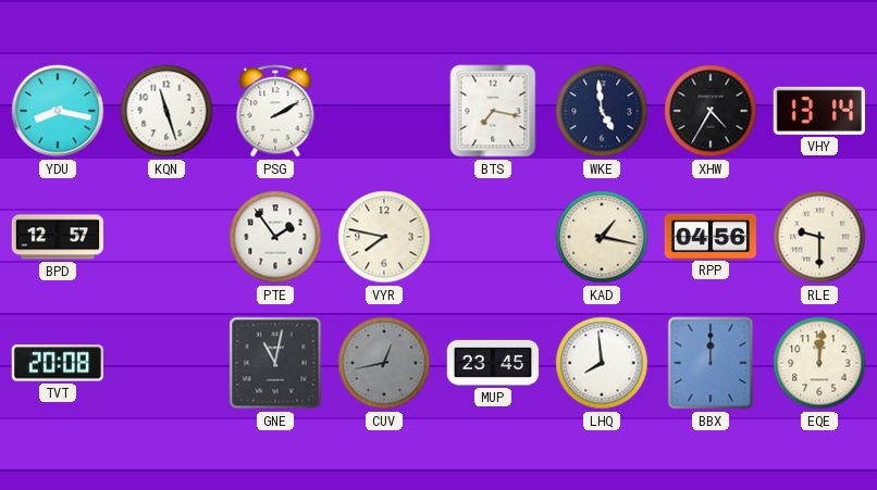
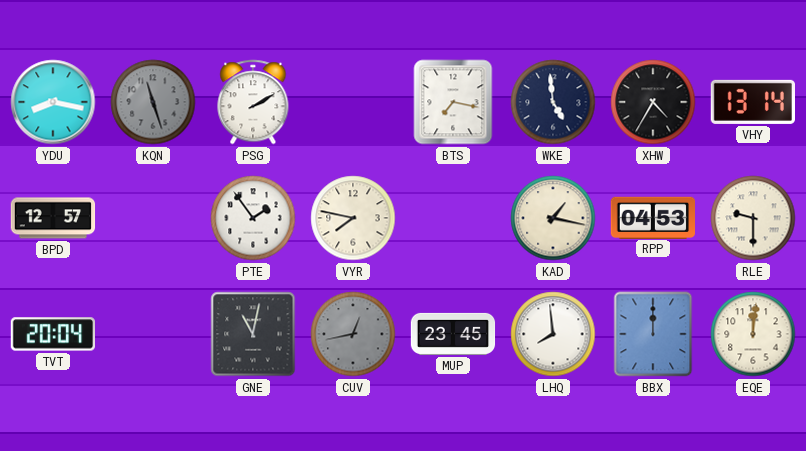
KQN dial: white -> grey (153, 102)
RPP: 04:56 -> 04:53 (652, 217)
TVT: 20:08 -> 20:04 (52, 334)
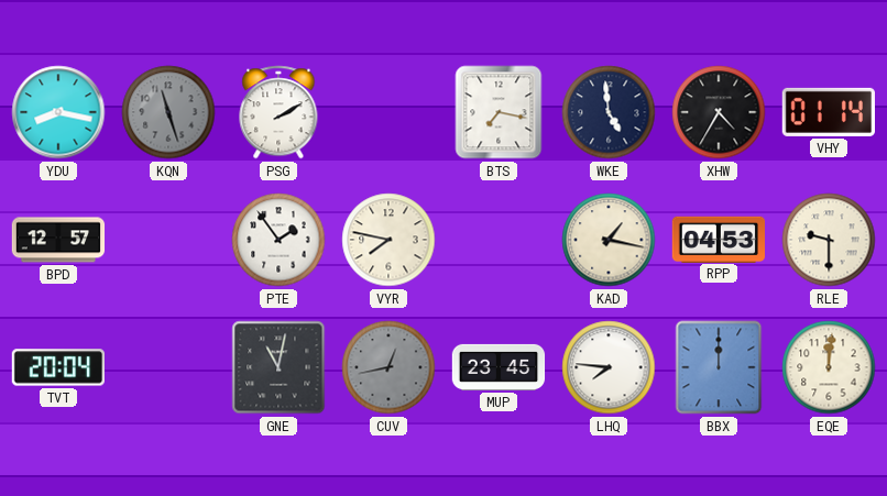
VHY: 13:14 -> 01:14 (828, 112)
LHQ: 7:59 -> 7:46 (609, 367)
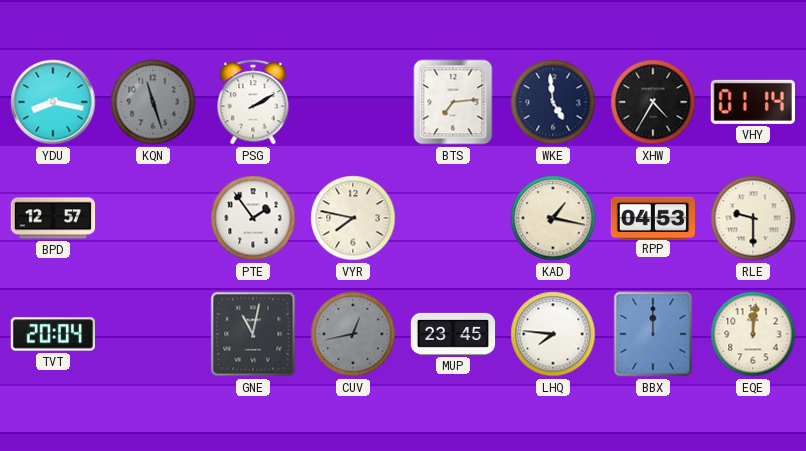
BTS: 7:17 -> 7:14 (453, 102)
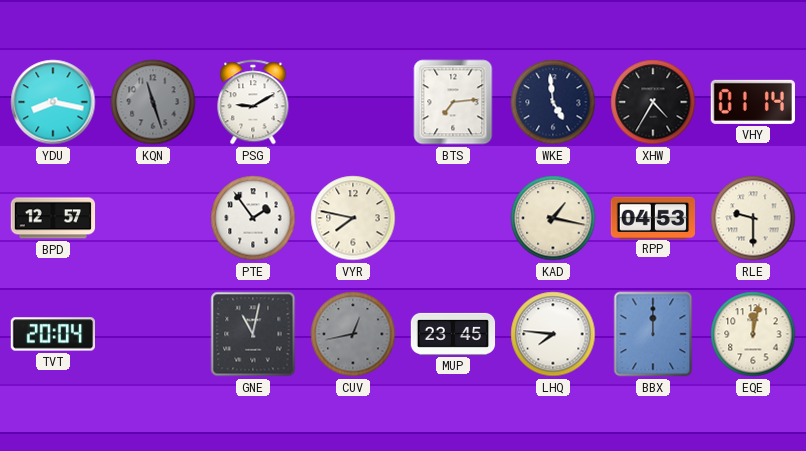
PSG: 2:10 -> 9:10 (253, 102)
EQE: 12:01 -> 12:02 (753, 334)
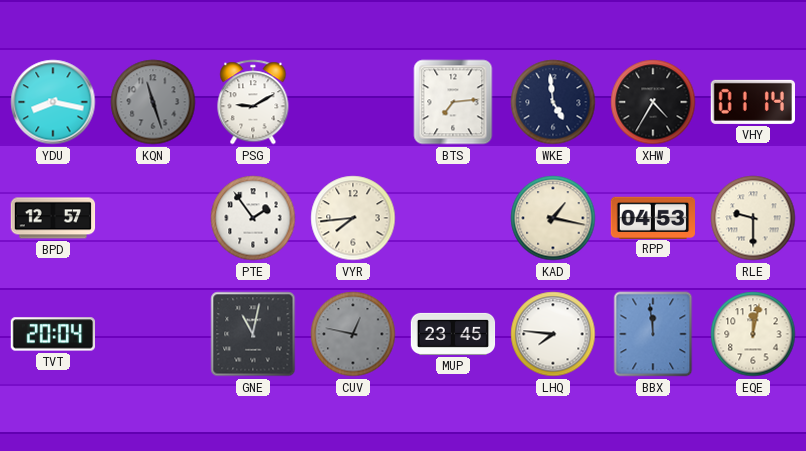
VYR: 7:47 -> 7:44 (353, 218)
CUV: 12:43 -> 12:47 (353, 334)
BBX: 12:00 -> 11:59 (653, 334)
